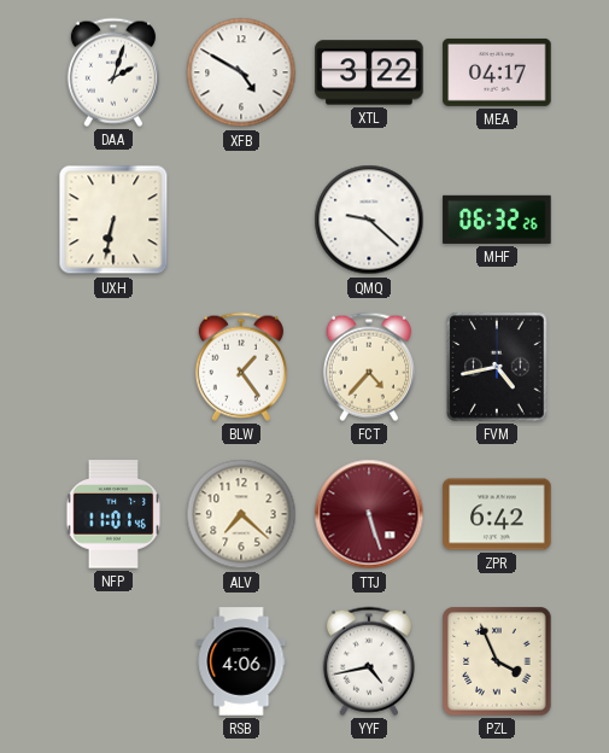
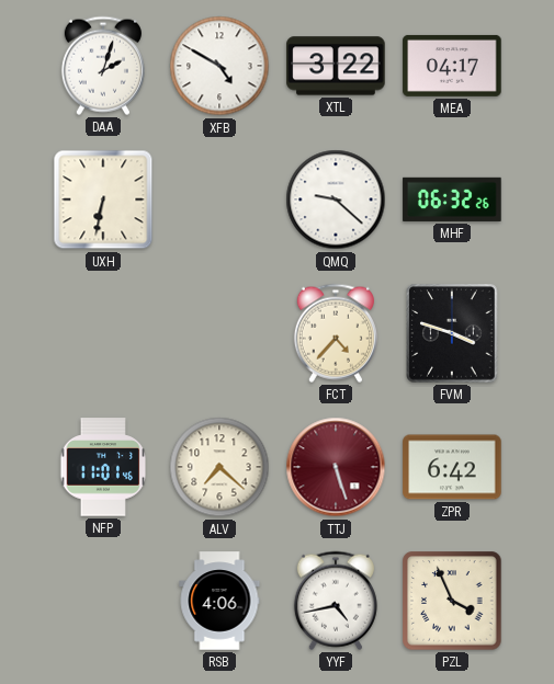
BLW: 1:24 -> none (241, 367)
FVM: 4:43 -> 3:48 (452, 333)
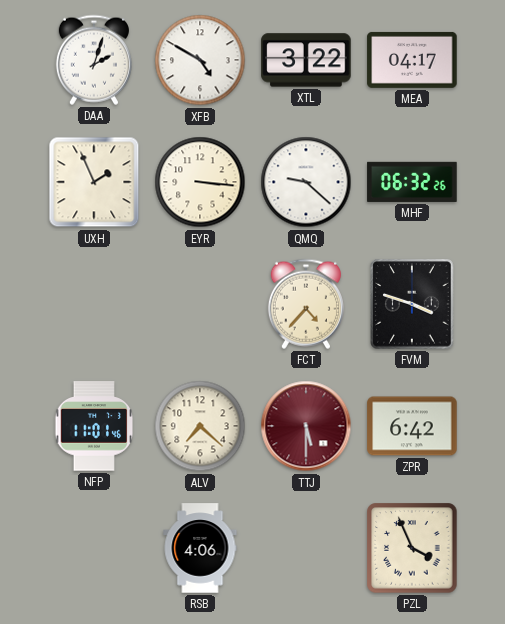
UXH: 6:32 -> 1:56 (94, 182)
EYR: none -> 3:16 (200, 182)
TTJ: 5:27 -> 5:30 (306, 426)
YYF: 4:43 -> none (336, 601)
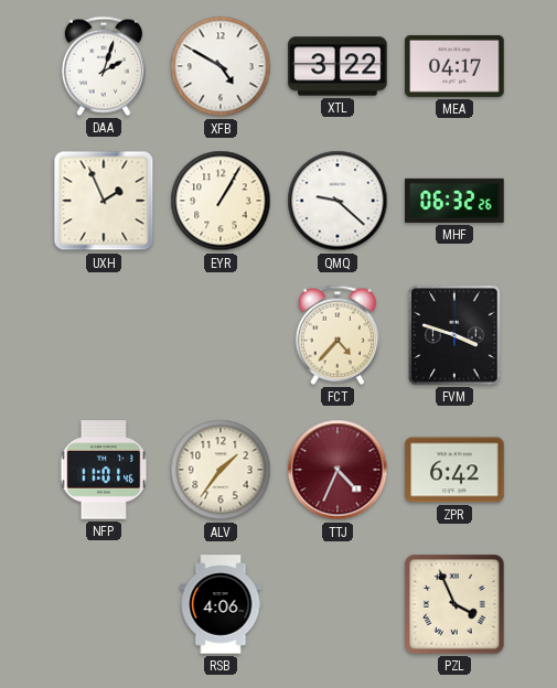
EYR: 3:16 -> 1:05 (221, 201)
ALV: 7:22 -> 1:36 (221, 470)
TTJ: 5:30 -> 4:34 (338, 470)
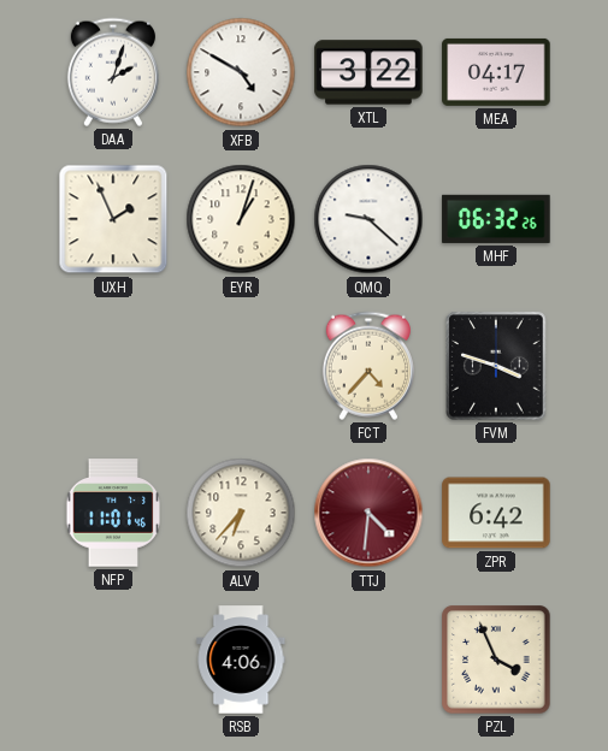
EYR: 1:05 -> 1:03 (241, 219)
ALV: 1:36 -> 6:37 (241, 513)
TTJ: 4:34 -> 4:31 (368, 513)
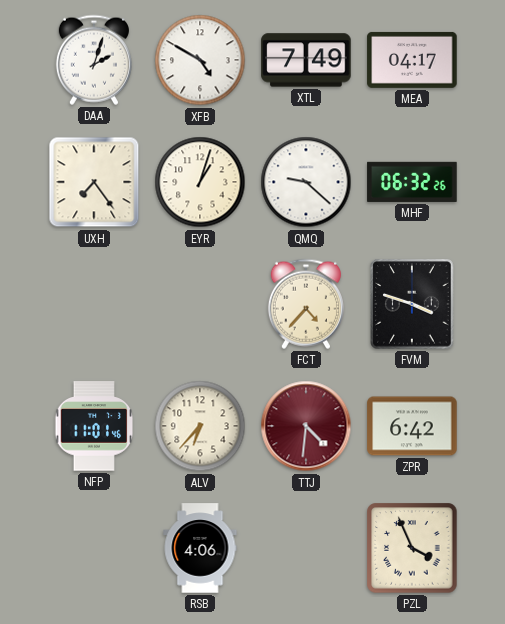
XTL: 3:22 -> 7:49 (306, 60)
UXH: 1:56 -> 7:24 (94, 182)
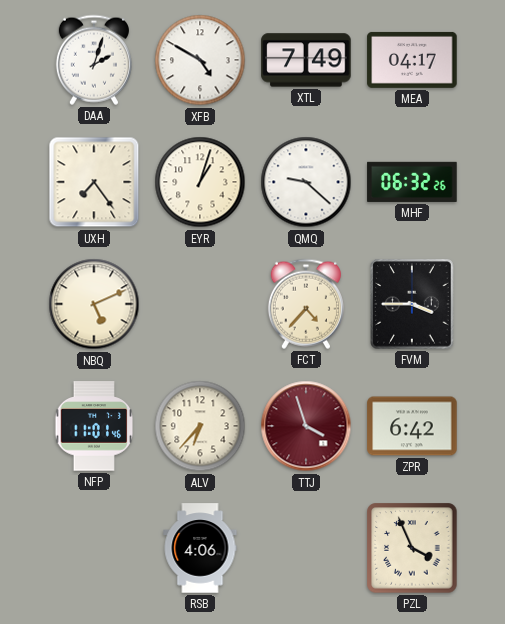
NBQ: none -> 5:11 (94, 304)
FVM: 3:48 -> 3:45 (412, 304)
TTJ: 4:31 -> 3:57 (306, 426)
